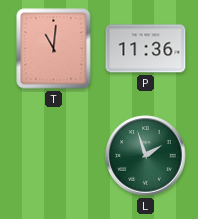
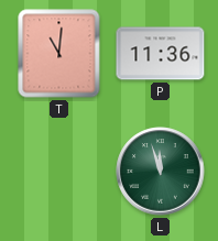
L: 1:57 -> 11:57 (161, 172)
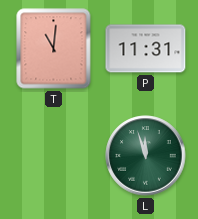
P: 11:36 -> 11:31 (146, 49)
